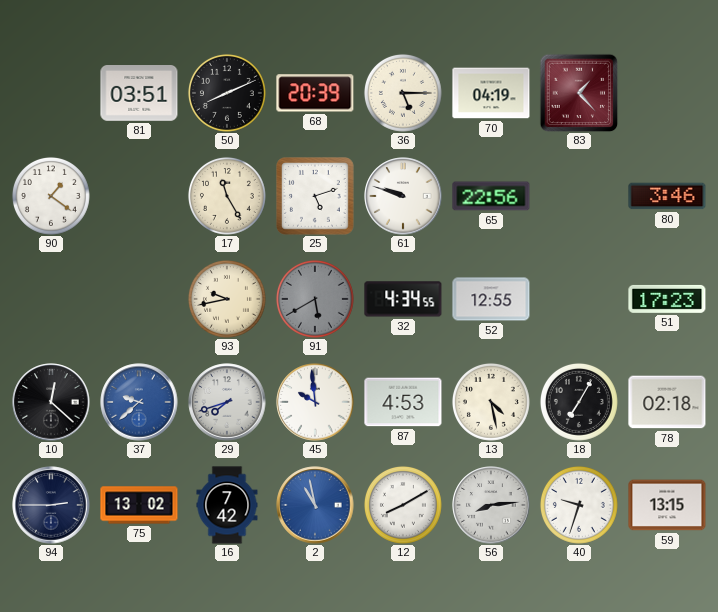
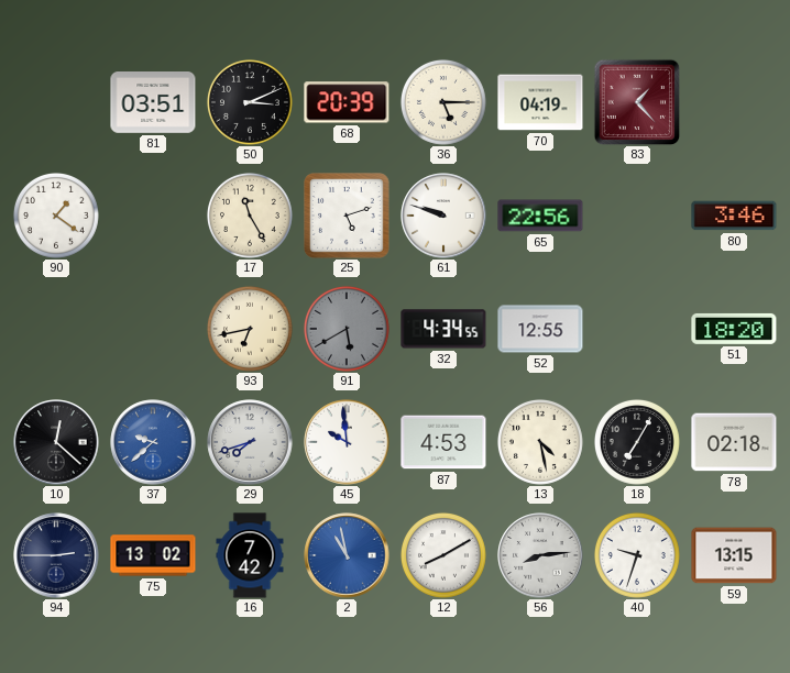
50: 8:11 -> 3:11 (250, 102)
93: 9:43 -> 6:43 (250, 329)
51: 17:23 -> 18:20 (734, 329)
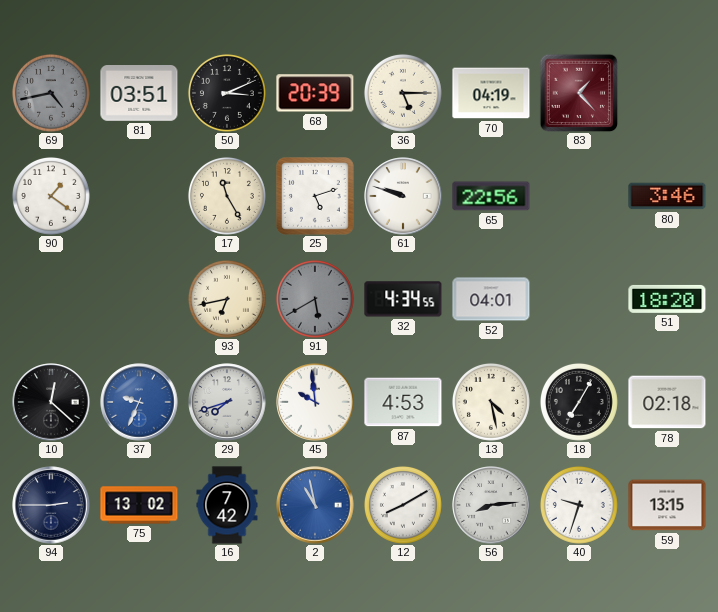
69: none -> 4:43 (51, 93)
52: 12:55 -> 04:01 (491, 299)
37: 9:38 -> 9:34 (139, 402)
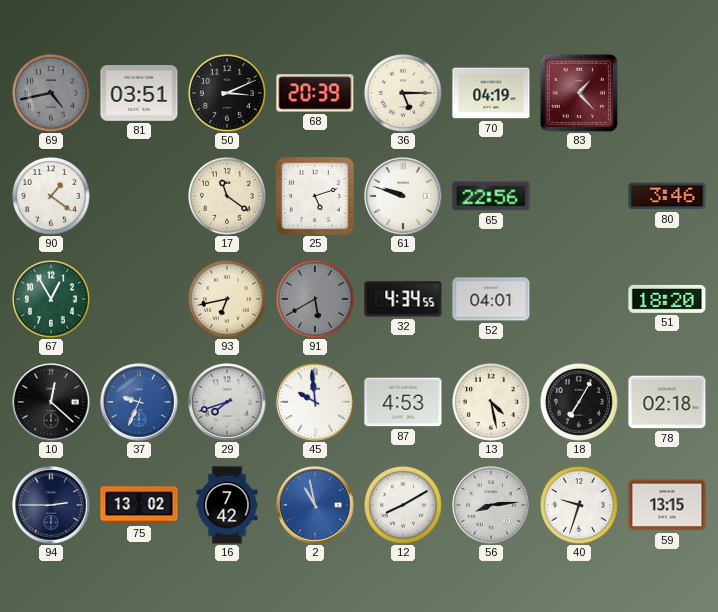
17: 11:25 -> 11:21 (227, 196)
67: none -> 12:55 (51, 299)
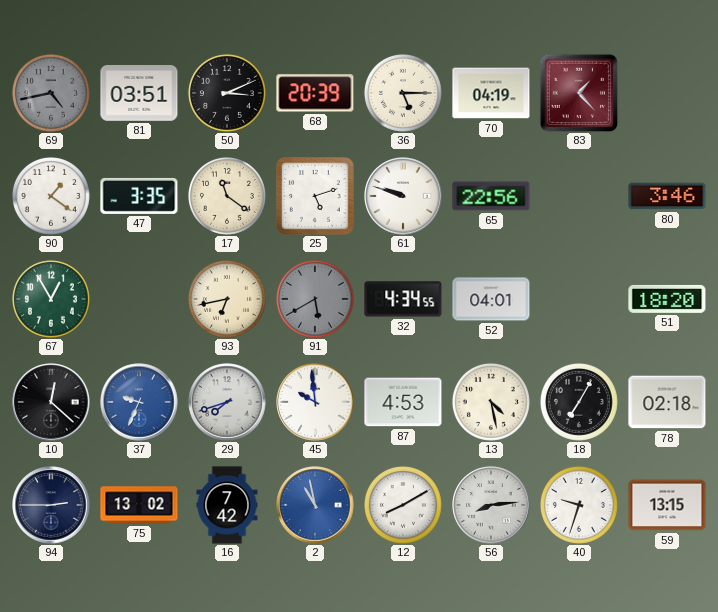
47: none -> 3:35 (139, 196)
